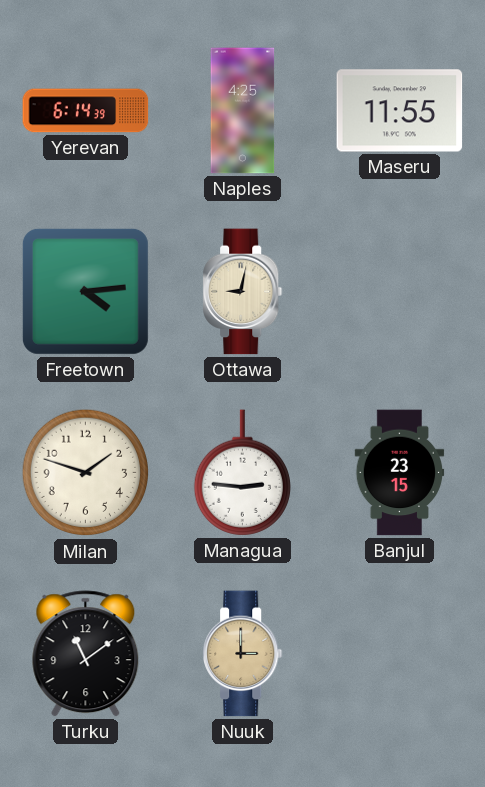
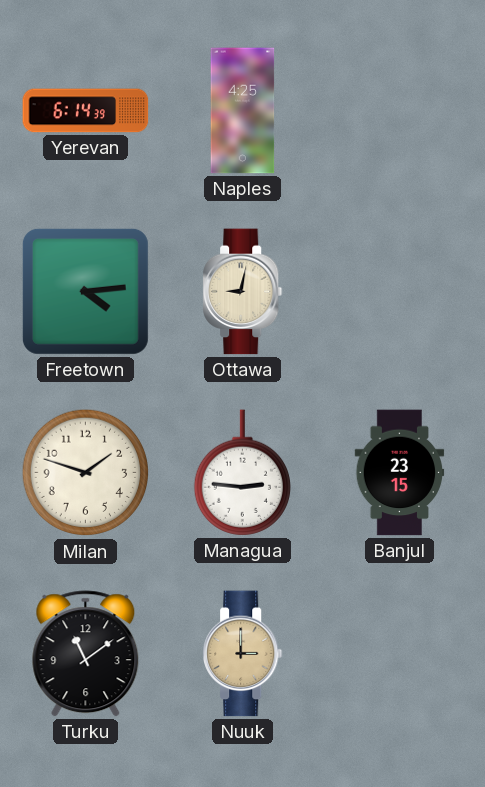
Maseru: 11:55 -> none (400, 111)
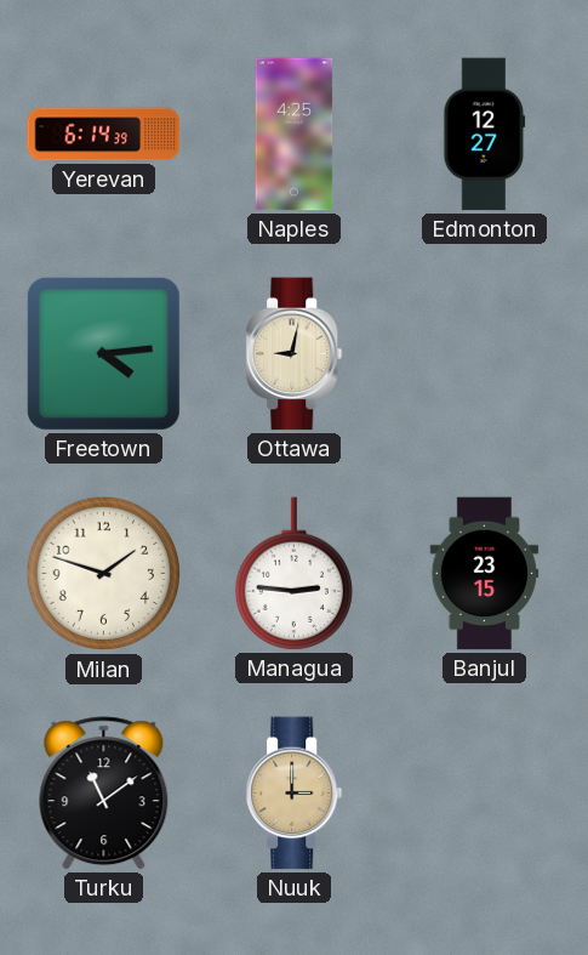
Edmonton: none -> 12:27 (485, 135)
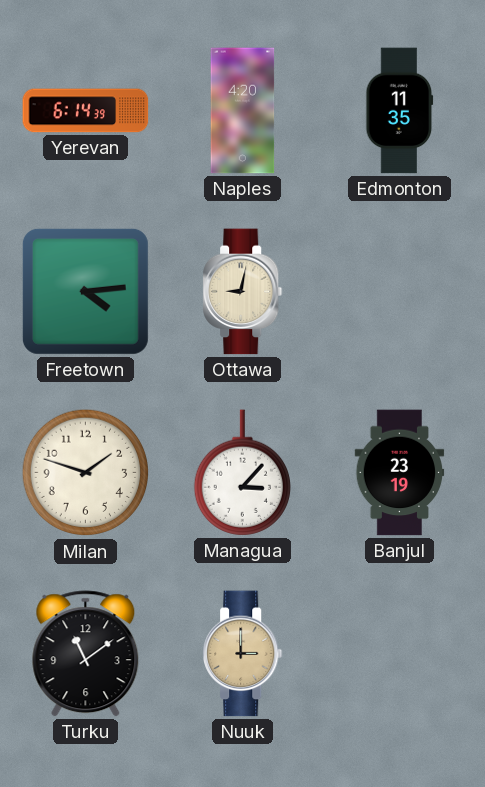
Naples: 4:25 -> 4:20 (243, 111)
Edmonton: 12:27 -> 11:35 (400, 111)
Managua: 2:46 -> 3:07 (242, 473)
Banjul: 23:15 -> 23:19 (400, 473)
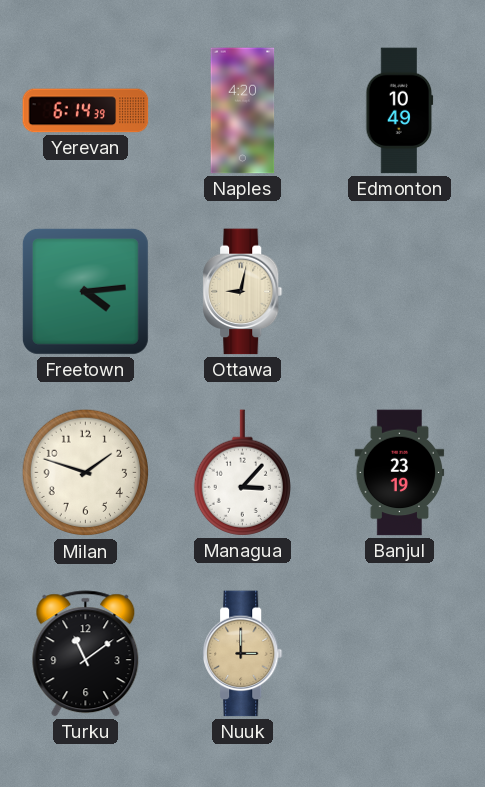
Edmonton: 11:35 -> 10:49 (400, 111)
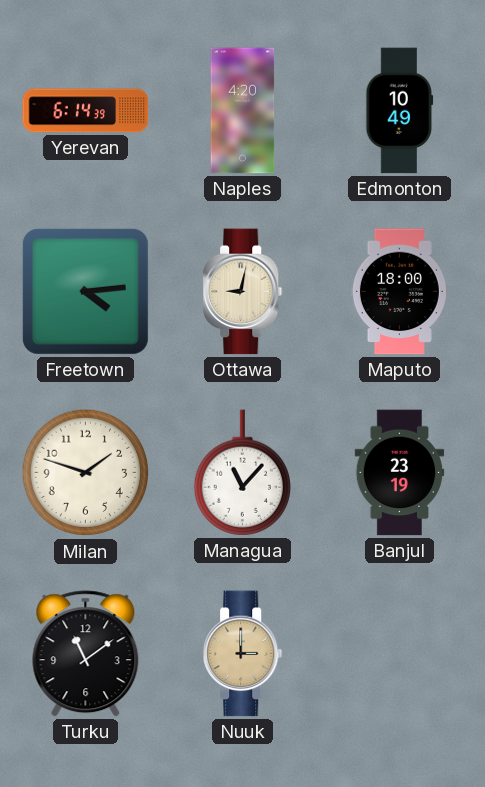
Maputo: none -> 18:00 (399, 292)
Managua: 3:07 -> 11:07 (242, 473)
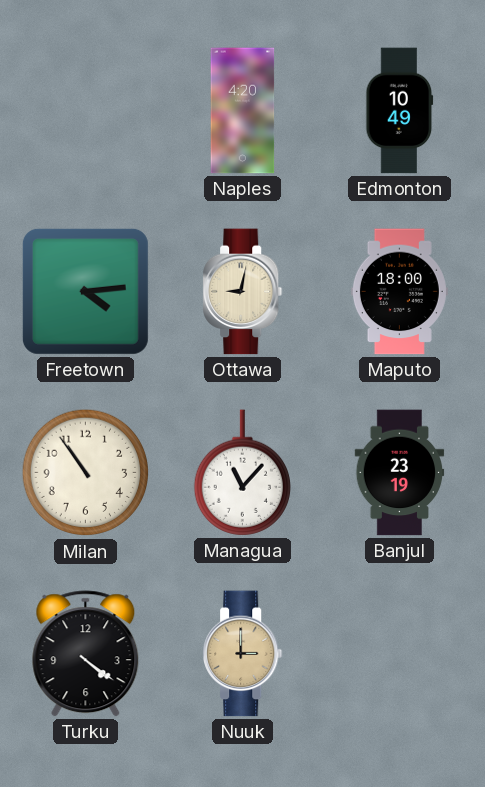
Yerevan: 6:14 -> none (86, 111)
Milan: 1:48 -> 10:54 (86, 473)
Turku: 11:09 -> 4:21 (86, 654)
